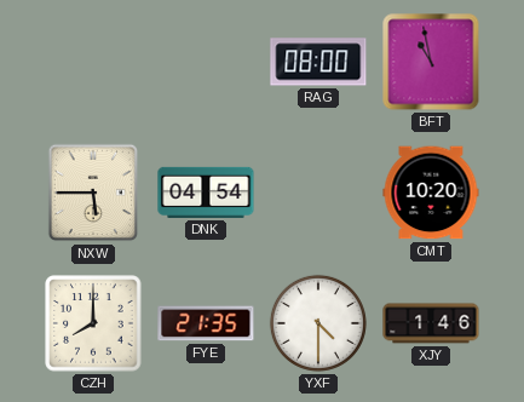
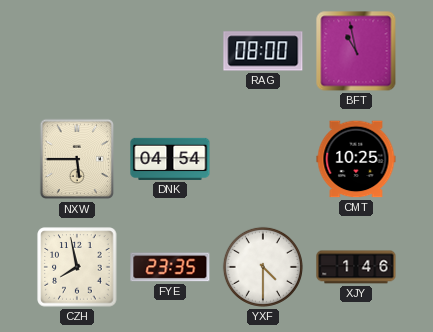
CMT: 10:20 -> 10:25 (356, 159)
CZH: 8:00 -> 7:58 (77, 267)
FYE: 21:35 -> 23:35 (170, 267)
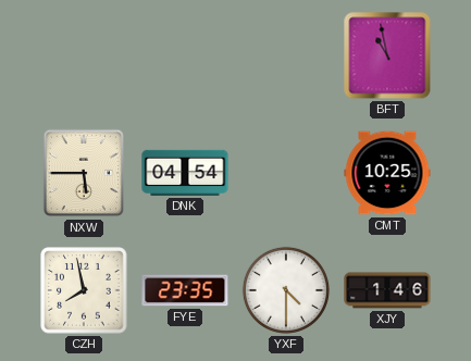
RAG: 08:00 -> none (263, 51)
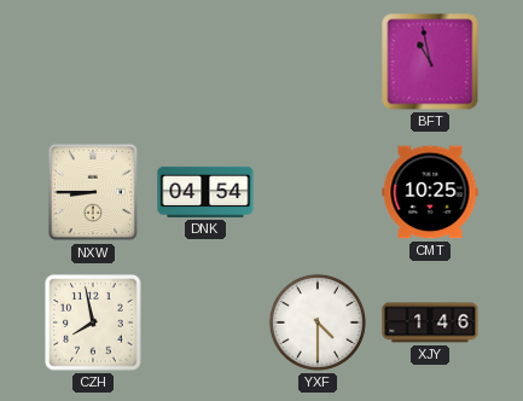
NXW: 5:45 -> 8:45 (93, 192)
FYE: 23:35 -> none (185, 290)
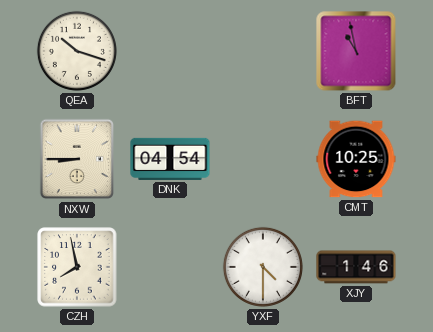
QEA: none -> 10:18 (77, 51)
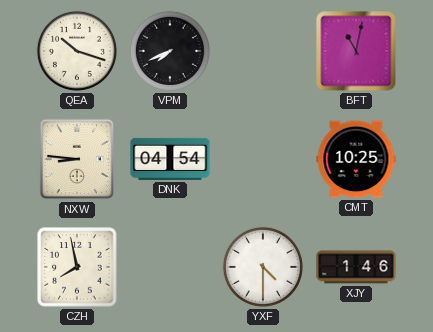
VPM: none -> 7:41 (170, 51)
BFT: 10:58 -> 11:02 (356, 51)
NXW: 8:45 -> 8:46 (77, 159)
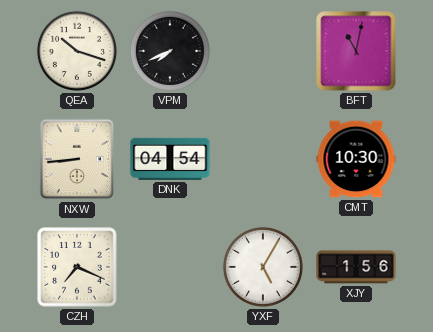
NXW: 8:46 -> 8:44 (77, 159)
CMT: 10:25 -> 10:30 (356, 159)
CZH: 7:58 -> 7:19 (77, 267)
YXF: 4:30 -> 5:05 (263, 267)
XJY: 1:46 -> 1:56 (356, 267)
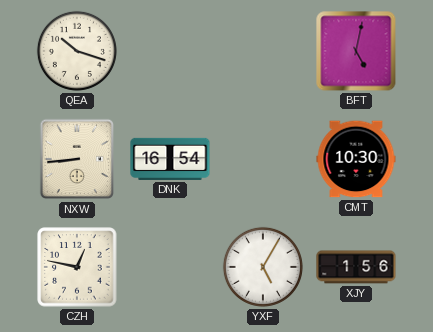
VPM: 7:41 -> none (170, 51)
BFT: 11:02 -> 5:02 (356, 51)
DNK: 04:54 -> 16:54 (170, 159)
CZH: 7:19 -> 12:47 (77, 267)
